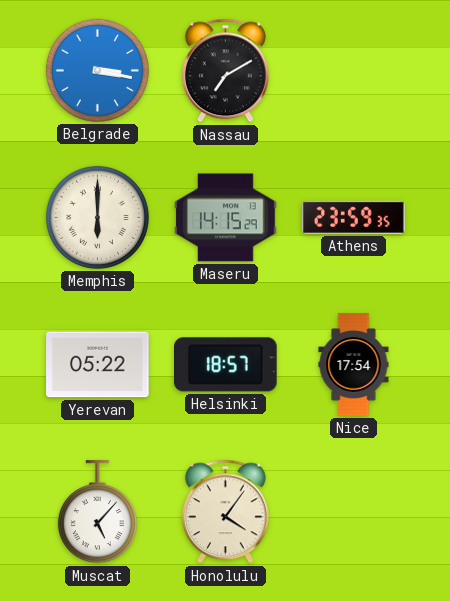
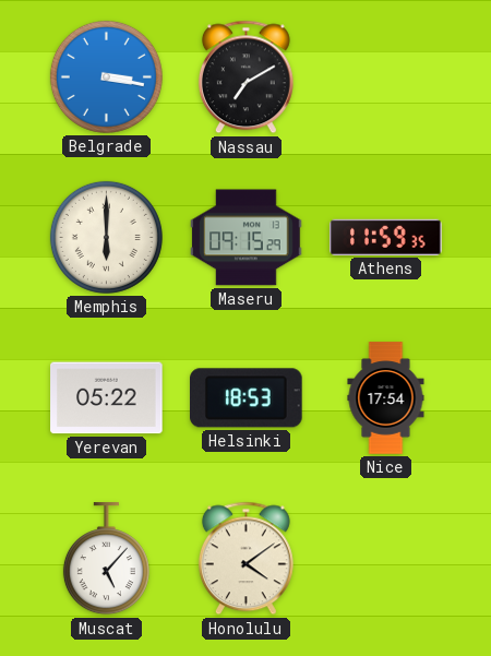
Maseru: 14:15 -> 09:15 (247, 238)
Athens: 23:59 -> 11:59 (386, 237)
Helsinki: 18:57 -> 18:53 (247, 398)
Honolulu: 4:06 -> 4:09 (245, 559)
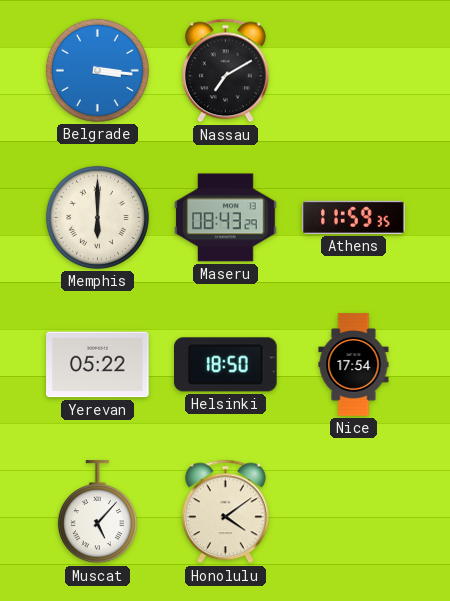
Belgrade: 3:17 -> 3:16 (97, 70)
Maseru: 09:15 -> 08:43 (226, 218)
Helsinki: 18:53 -> 18:50 (226, 365)
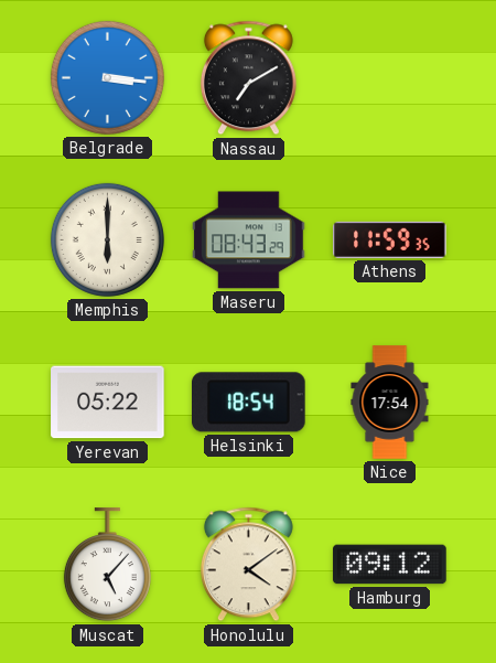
Helsinki: 18:50 -> 18:54 (249, 403)
Hamburg: none -> 09:12 (390, 565)
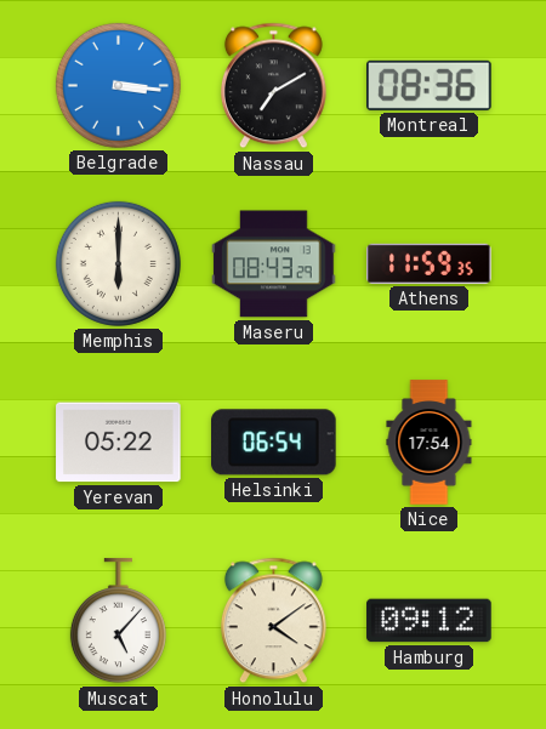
Montreal: none -> 08:36 (430, 85)
Helsinki: 18:54 -> 06:54 (274, 443)
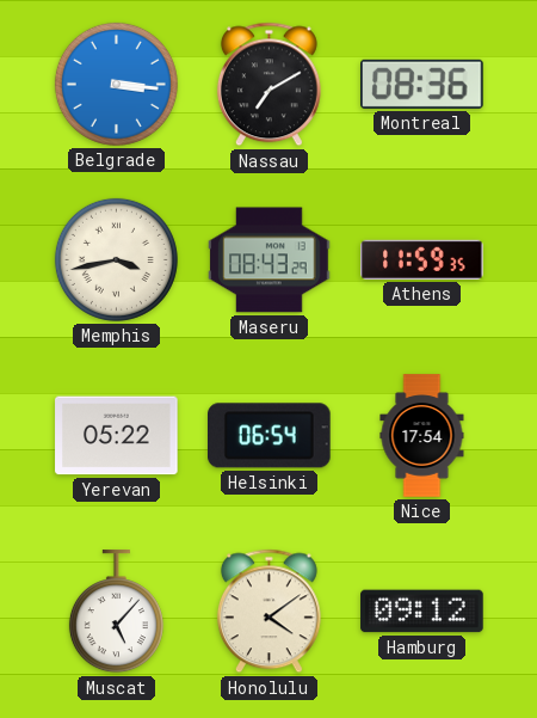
Memphis: 6:00 -> 3:43 (116, 259)
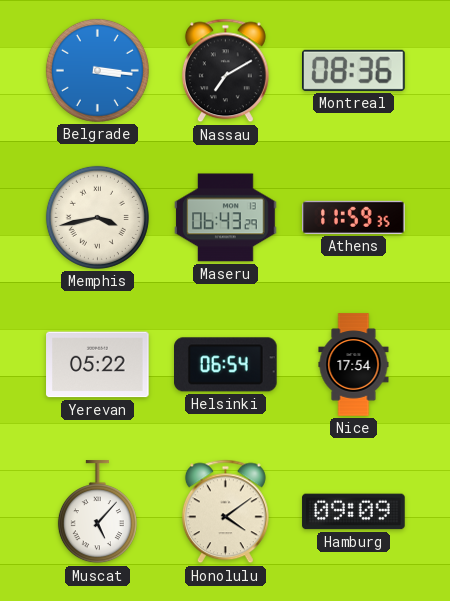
Maseru: 08:43 -> 06:43 (226, 218)
Hamburg: 09:12 -> 09:09 (354, 512)
